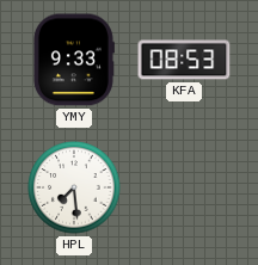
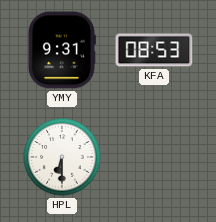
YMY: 9:33 -> 9:31 (61, 50)
HPL: 7:29 -> 6:30 (62, 157)
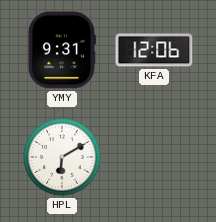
KFA: 08:53 -> 12:06 (154, 50)
HPL: 6:30 -> 6:10 (62, 157)
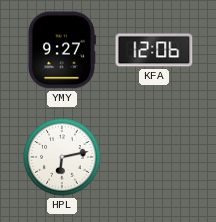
YMY: 9:31 -> 9:27 (61, 50)
HPL: 6:10 -> 6:13 (62, 157)
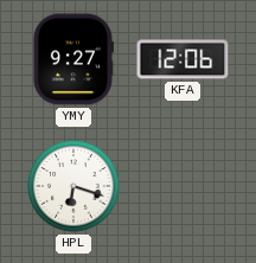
HPL: 6:13 -> 6:18 (73, 186)
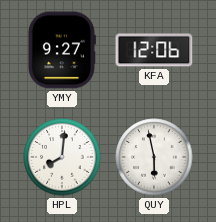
HPL: 6:18 -> 8:01 (62, 157)
QUY: none -> 5:58 (154, 157)
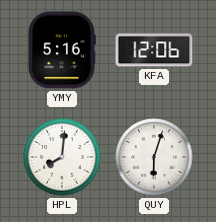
YMY: 9:27 -> 5:16 (61, 50)
QUY: 5:58 -> 6:03 (154, 157)
